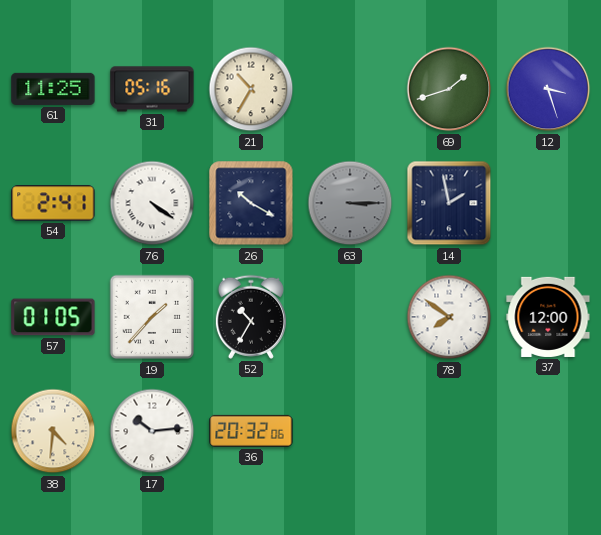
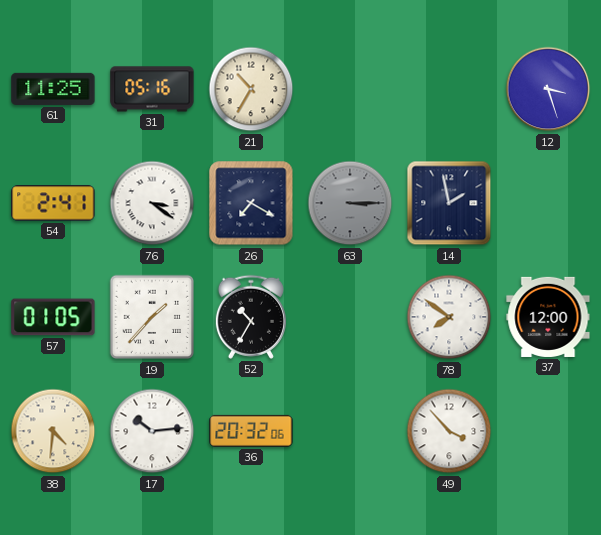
69: 1:42 -> none (449, 89)
76: 4:21 -> 3:21 (152, 203)
26: 10:20 -> 7:20 (251, 203)
49: none -> 3:53 (449, 431)
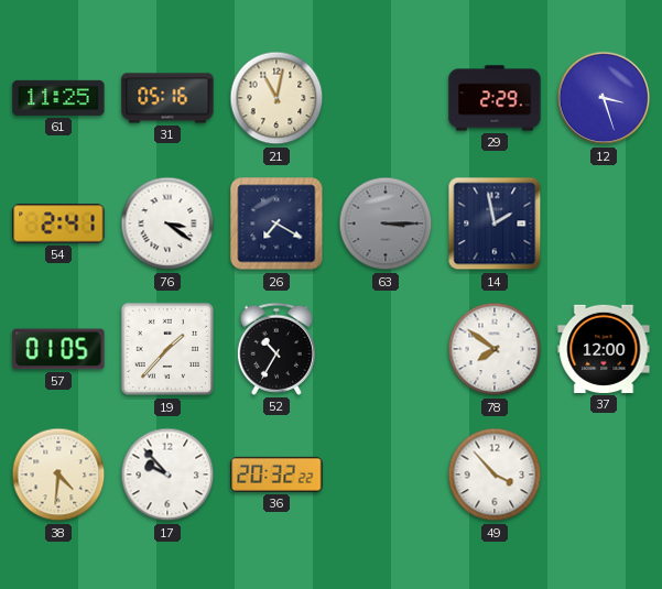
21: 10:35 -> 11:02 (276, 98)
29: none -> 2:29 (495, 98)
17: 10:14 -> 9:53 (167, 475)
36: 20:32:06 -> 20:32:22 (276, 475)
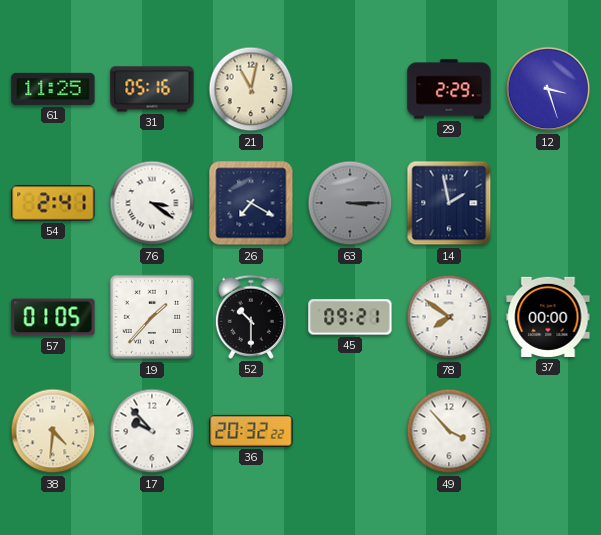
52: 10:35 -> 10:30 (251, 317)
45: none -> 09:21 (350, 317)
37: 12:00 -> 00:00 (548, 317)
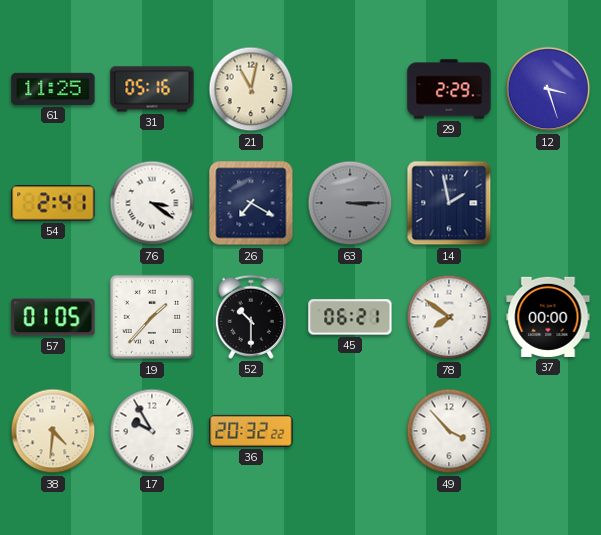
45: 09:21 -> 06:21 (350, 317)
17: 9:53 -> 9:55 (152, 431)
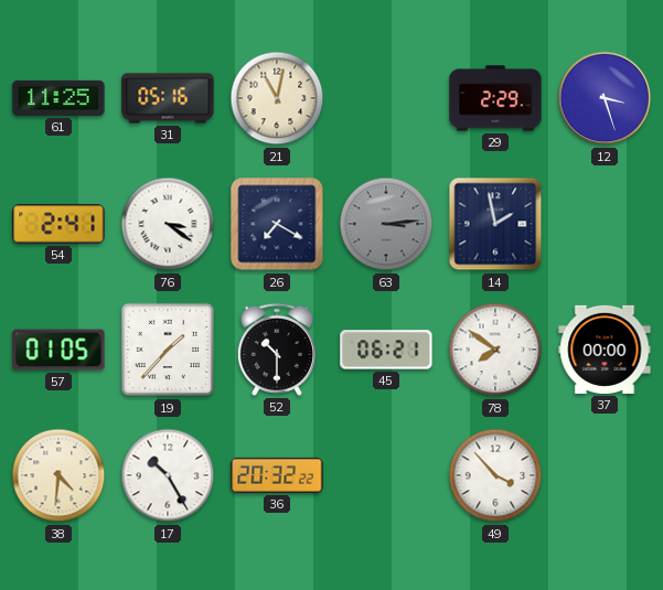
63: 3:15 -> 3:14 (386, 224)
17: 9:55 -> 10:25 (168, 475)
